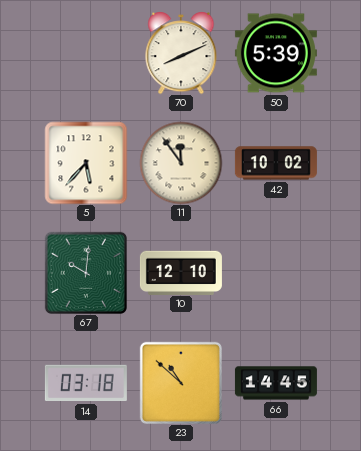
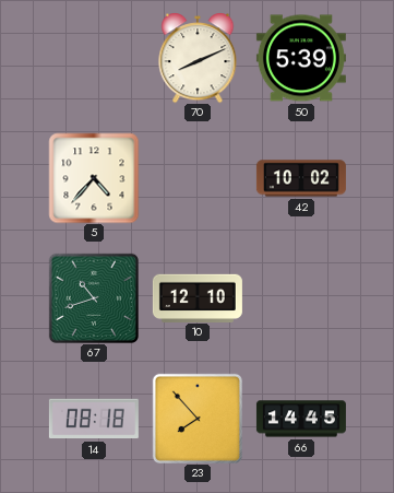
5: 5:37 -> 4:37 (94, 178)
11: 11:54 -> none (181, 163)
67: 10:01 -> 10:42 (94, 298)
14: 03:18 -> 08:18 (94, 419)
23: 10:52 -> 7:53 (198, 419)
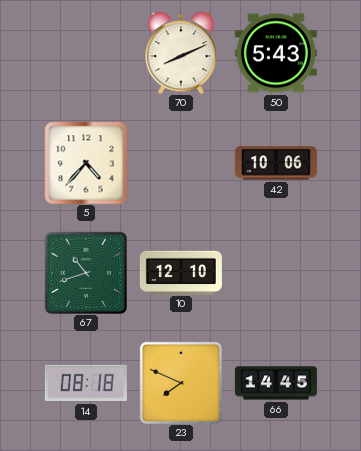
50: 5:39 -> 5:43 (276, 53)
42: 10:02 -> 10:06 (276, 163)
23: 7:53 -> 7:49 (181, 383)
